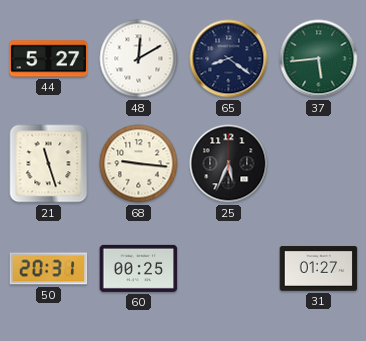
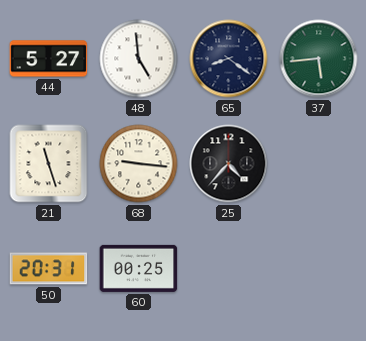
48: 12:10 -> 4:59 (139, 59)
25: 5:34 -> 4:37 (229, 164)
31: 01:27 -> none (319, 269)
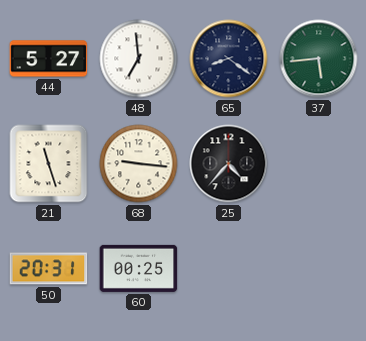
48: 4:59 -> 6:59 (139, 59)
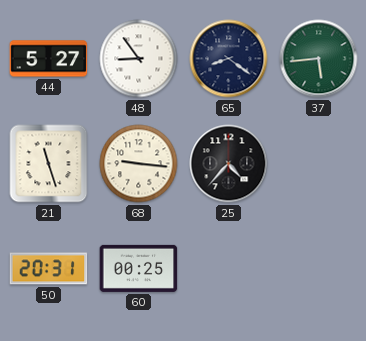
48: 6:59 -> 8:54 (139, 59)
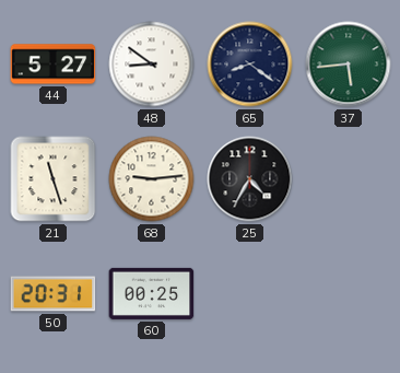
48: 8:54 -> 8:51 (152, 65)
68: 9:16 -> 9:14 (152, 179)
25: 4:37 -> 4:35 (250, 179)
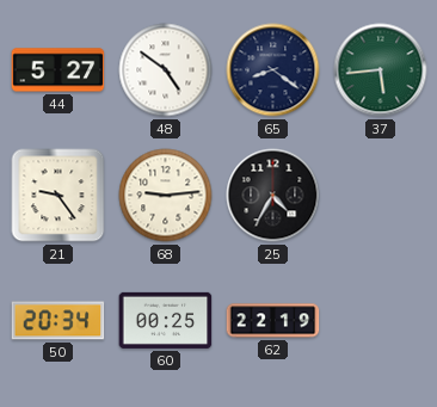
48: 8:51 -> 4:51 (166, 70)
21: 11:27 -> 9:24 (59, 196)
50: 20:31 -> 20:34 (59, 321)
62: none -> 22:19 (273, 321)
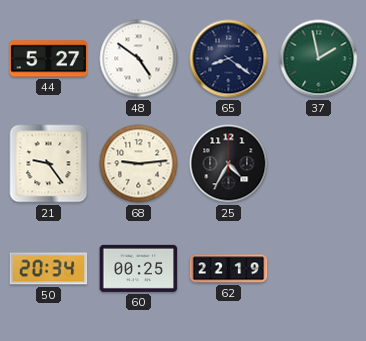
37: 5:44 -> 1:58 (319, 59)
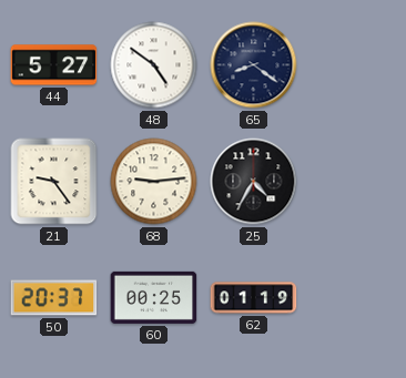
37: 1:58 -> none (319, 59)
50: 20:34 -> 20:37 (54, 298)
62: 22:19 -> 01:19 (254, 298)
